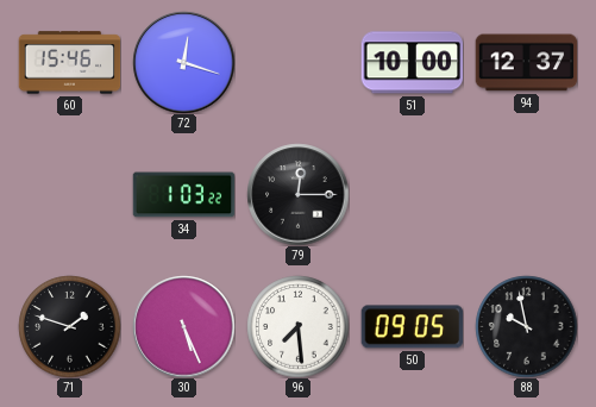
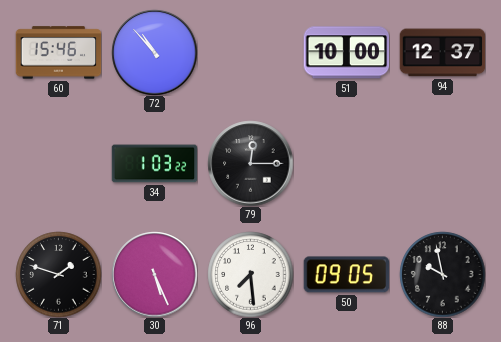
72: 12:18 -> 10:53 (154, 52)
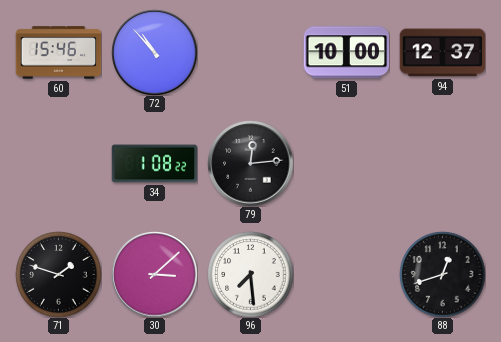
34: 1:03 -> 1:08 (154, 164)
79: 12:15 -> 12:14 (250, 163)
30: 5:26 -> 3:08 (154, 274)
50: 09:05 -> none (346, 275)
88: 9:58 -> 12:42 (442, 274)
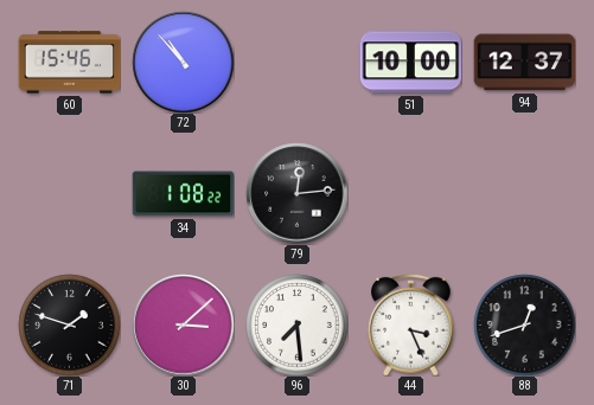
44: none -> 3:26 (411, 324)
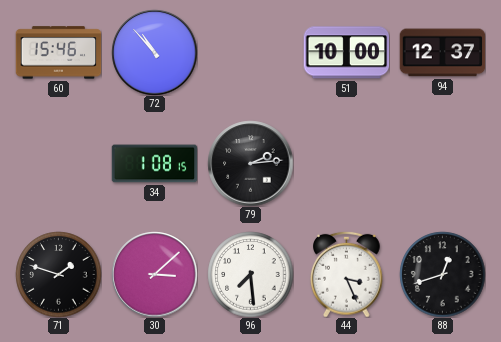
34: 1:08:22 -> 1:08:15 (154, 164)
79: 12:14 -> 2:14 (250, 163)
